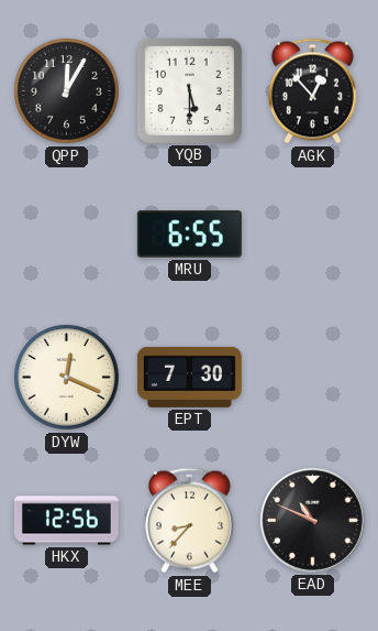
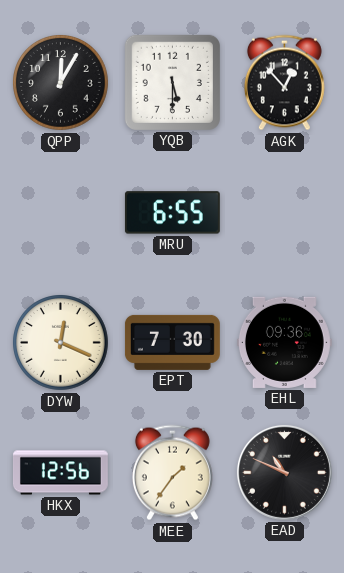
EHL: none -> 09:36 (284, 342)
MEE: 8:37 -> 1:36 (172, 473)
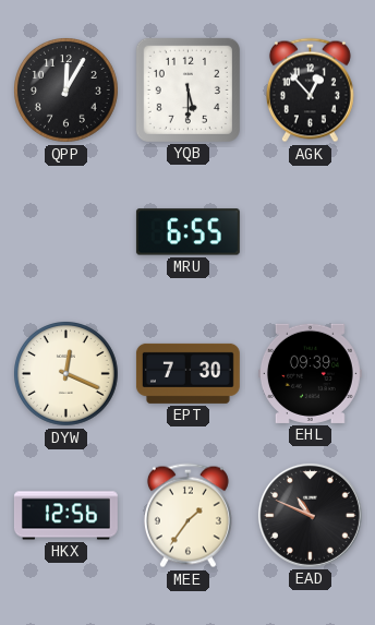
EHL: 09:36 -> 09:39 (310, 373)
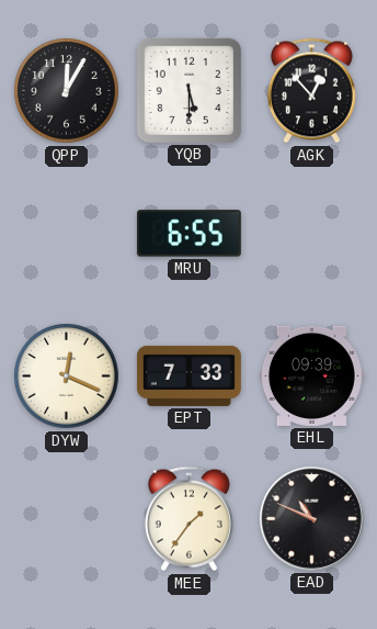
EPT: 7:30 -> 7:33 (188, 375)
HKX: 12:56 -> none (65, 516)
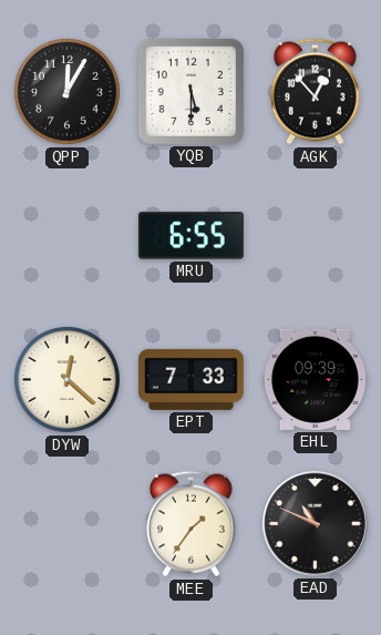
DYW: 12:19 -> 12:22 (68, 380)
